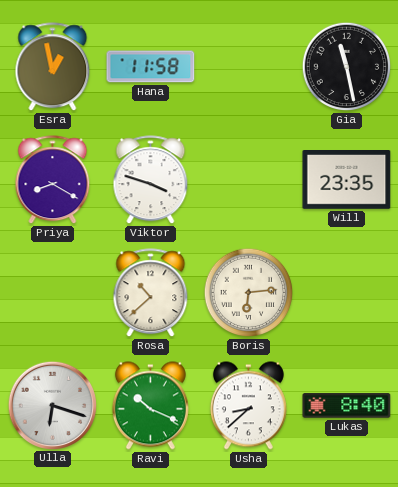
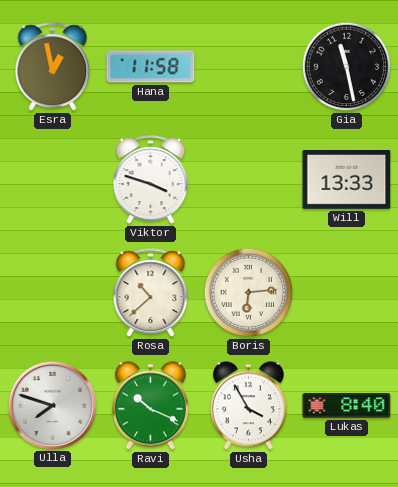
Priya: 8:20 -> none (53, 180)
Will: 23:35 -> 13:33 (347, 180)
Ulla: 6:18 -> 7:48 (52, 405)
Usha: 8:38 -> 3:55 (248, 406)
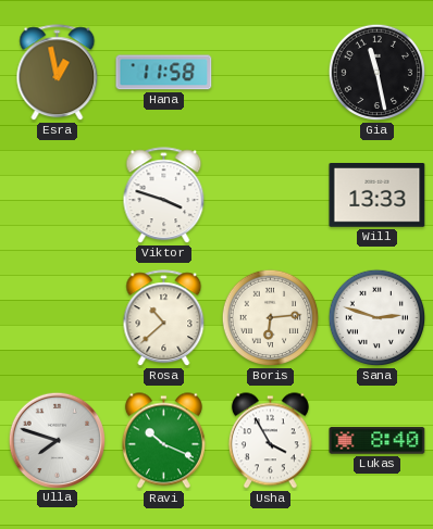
Sana: none -> 2:48 (378, 318)
